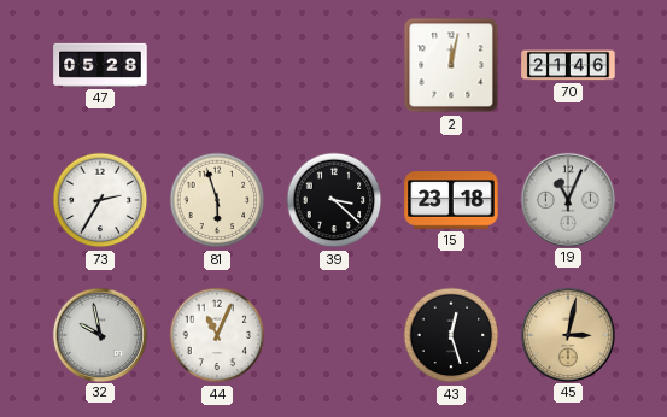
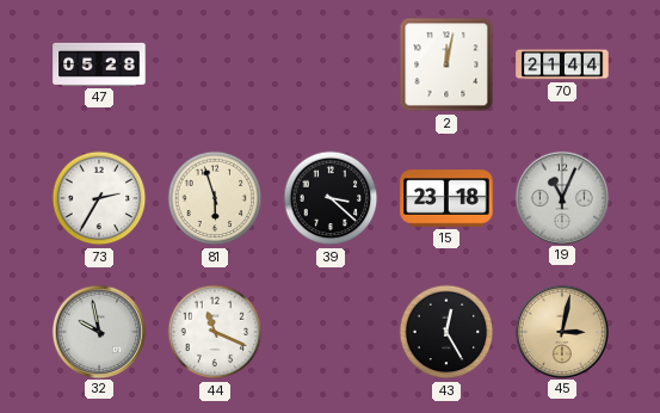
70: 21:46 -> 21:44 (562, 64)
44: 11:04 -> 11:19 (215, 332)
43: 12:27 -> 12:25 (446, 332)
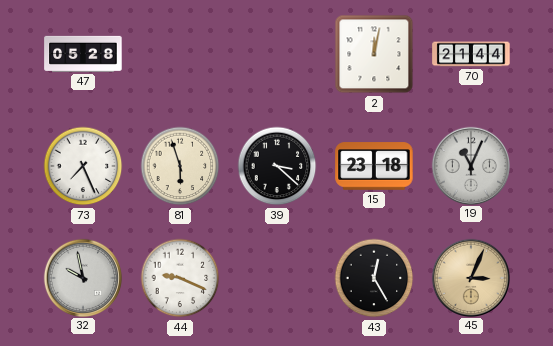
73: 2:35 -> 7:26 (83, 166)
44: 11:19 -> 9:19 (180, 278)
45: 3:02 -> 3:04 (470, 277)
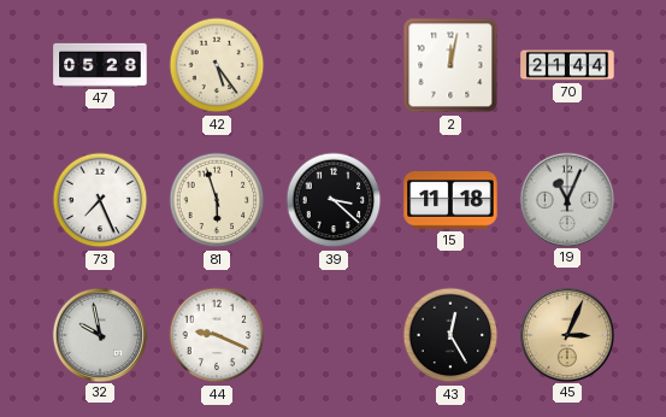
42: none -> 5:24 (217, 65)
15: 23:18 -> 11:18 (450, 200)
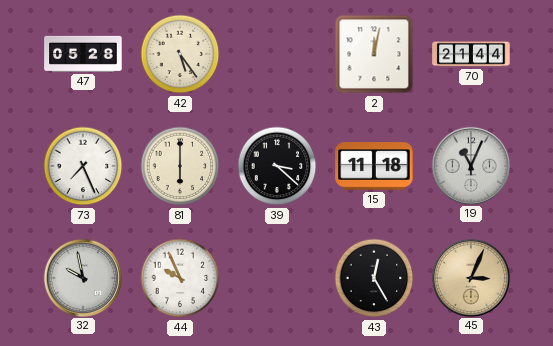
81: 5:57 -> 6:00 (180, 166)
44: 9:19 -> 9:56 (180, 278)
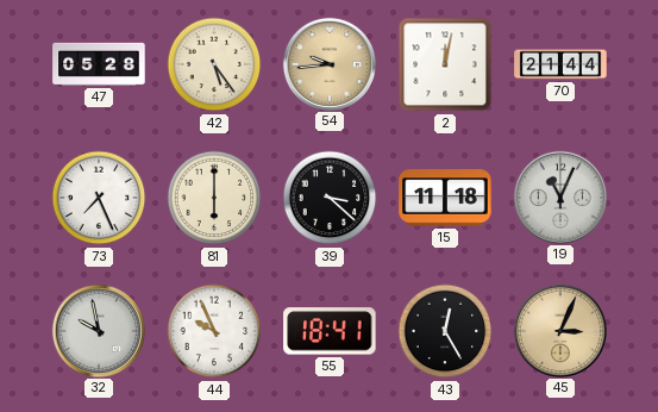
54: none -> 9:44 (328, 63)
55: none -> 18:41 (330, 331)
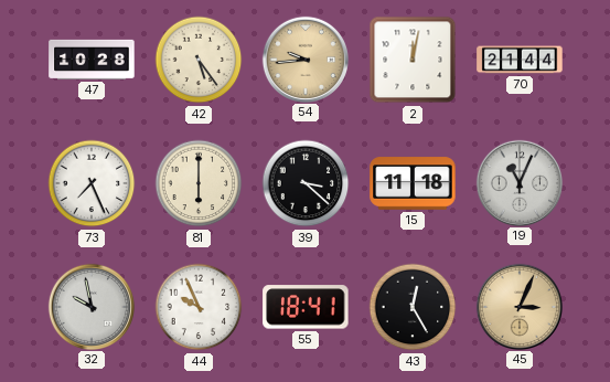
47: 05:28 -> 10:28 (92, 60)
